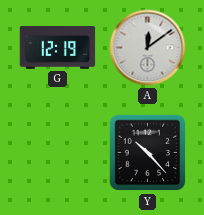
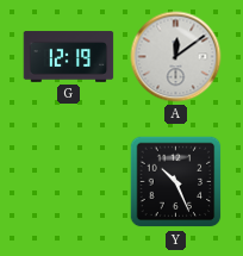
Y: 10:23 -> 10:26 (176, 182)
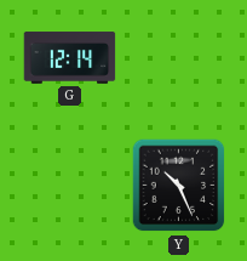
G: 12:19 -> 12:14 (70, 58)
A: 12:09 -> none (176, 57)
